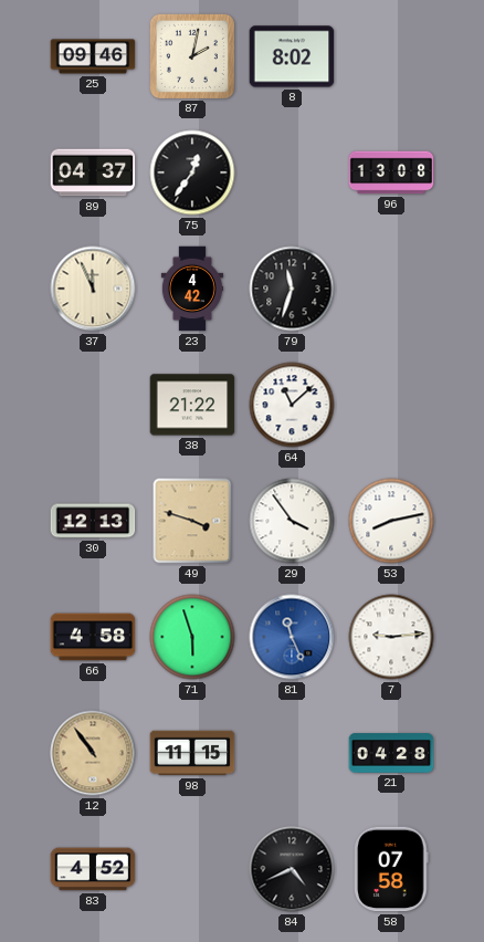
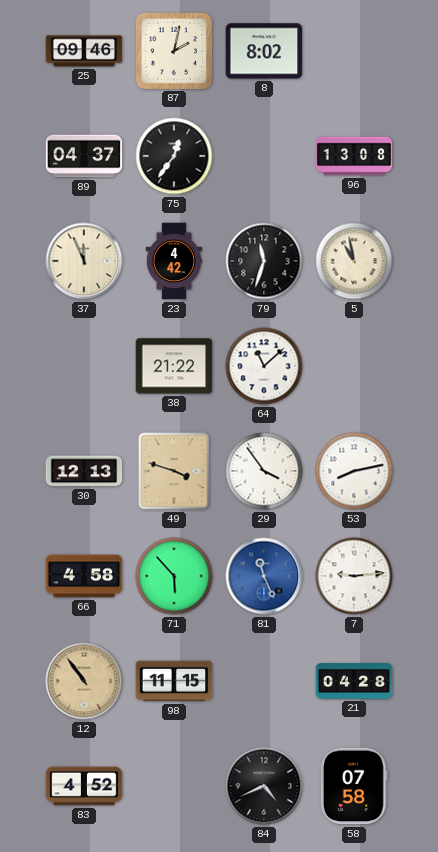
5: none -> 10:58 (354, 261)
71: 5:57 -> 5:53 (174, 576)
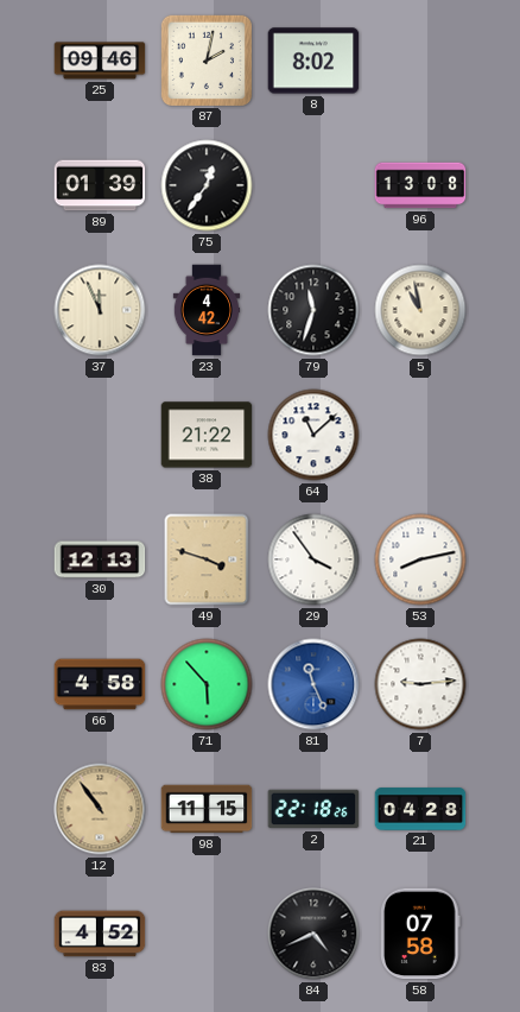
89: 04:37 -> 01:39 (100, 185)
2: none -> 22:18 (313, 809)
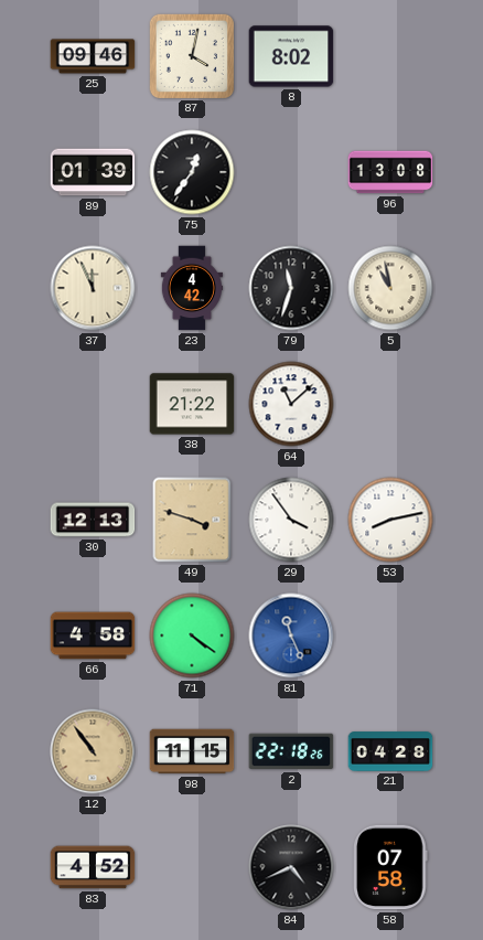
87: 2:02 -> 4:02 (191, 55)
71: 5:53 -> 4:21 (192, 635)
7: 9:14 -> none (420, 684)
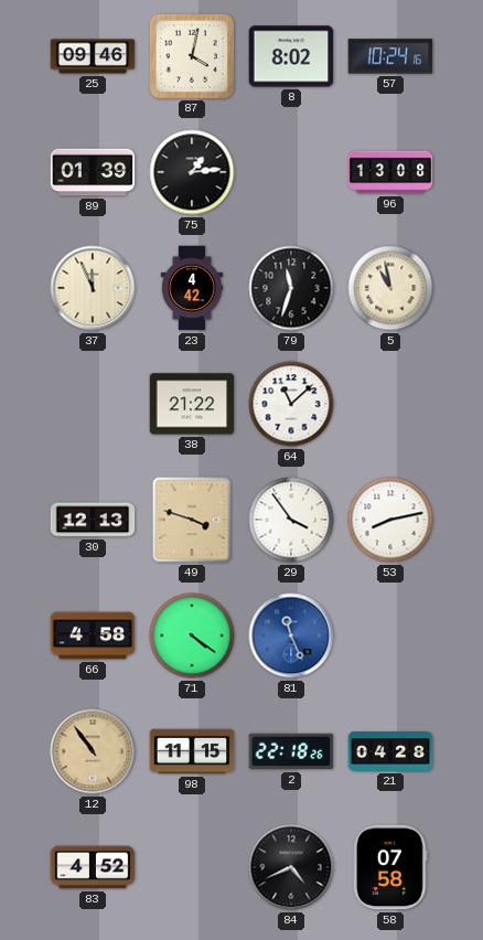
57: none -> 10:24 (390, 56)
75: 12:36 -> 1:14 (192, 172)
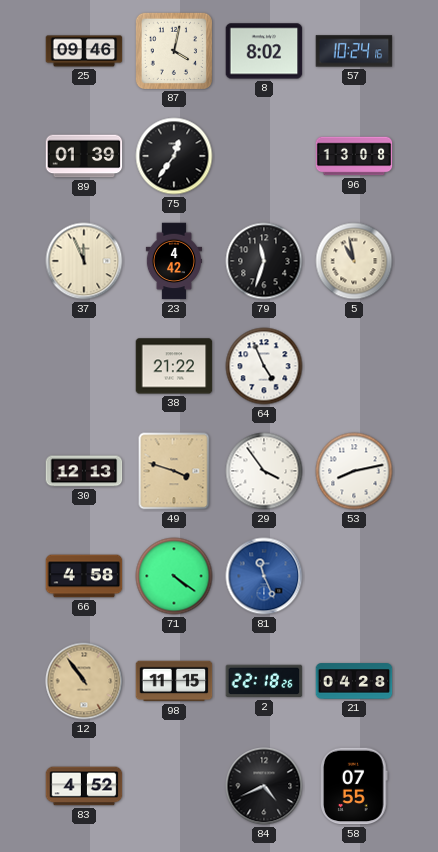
75: 1:14 -> 12:36 (174, 156)
64: 11:08 -> 4:56 (264, 366)
58: 07:58 -> 07:55 (354, 786)
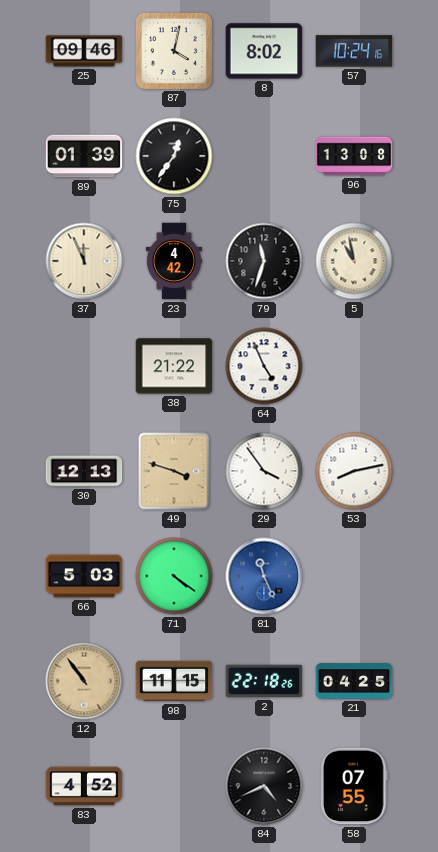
66: 4:58 -> 5:03 (84, 576)
21: 04:28 -> 04:25 (354, 681)
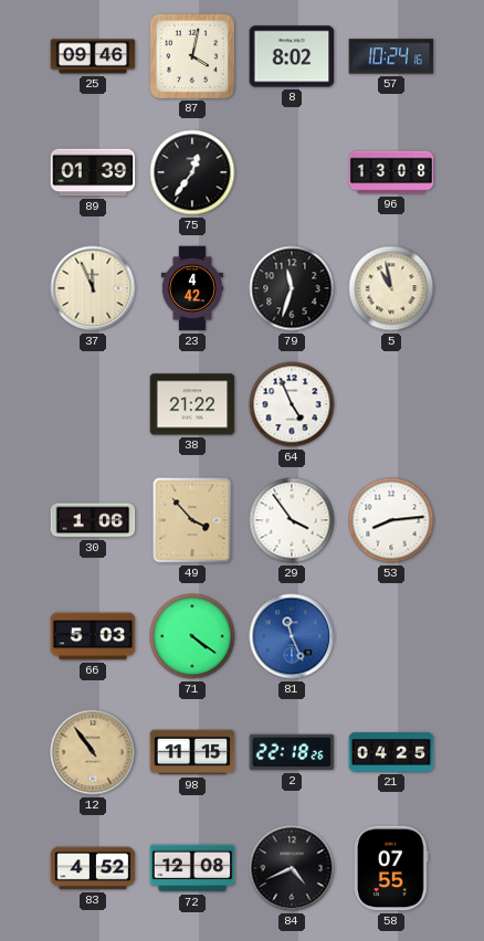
30: 12:13 -> 1:06 (93, 520)
49: 3:48 -> 3:53 (192, 520)
53: 8:13 -> 8:14 (391, 520)
72: none -> 12:08 (192, 868)
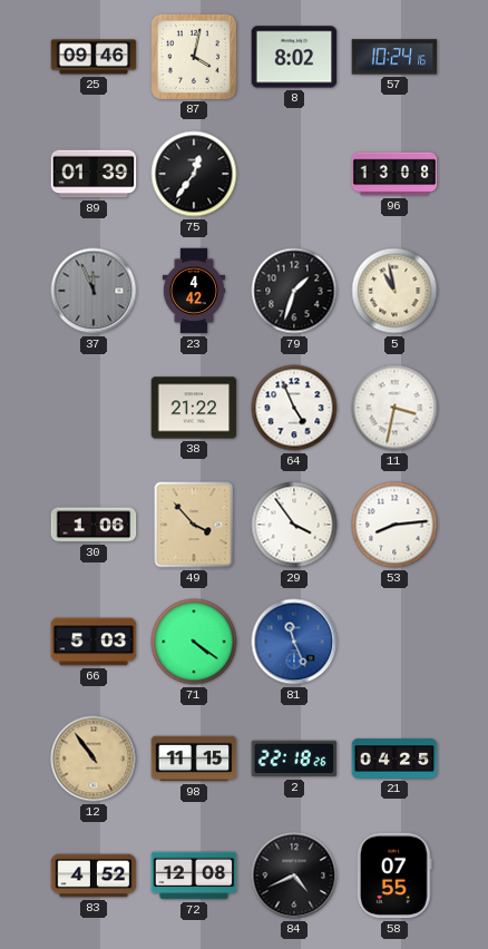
37 dial: cream -> grey (94, 291)
79: 11:33 -> 1:33 (294, 291)
11: none -> 3:32 (394, 408)
